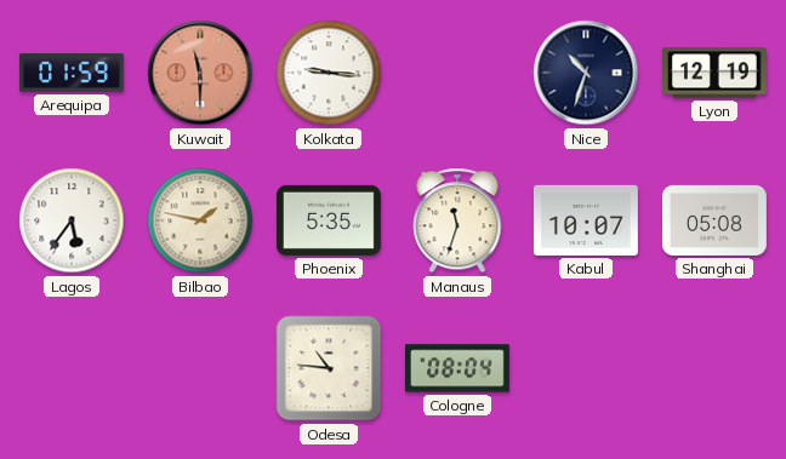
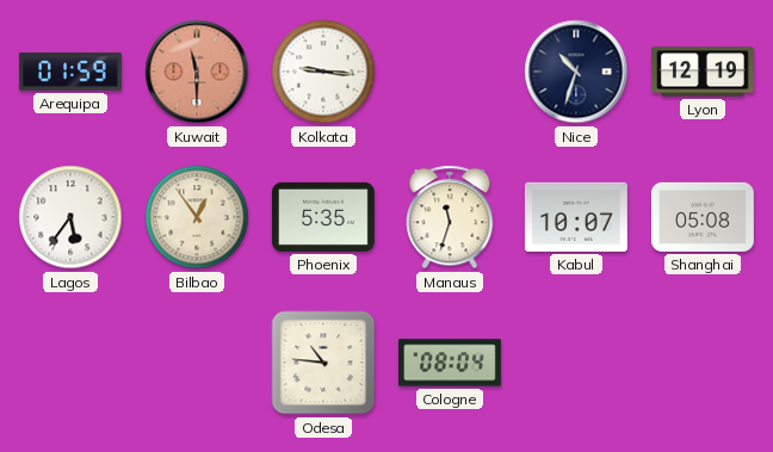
Bilbao: 1:47 -> 12:54 (197, 217)
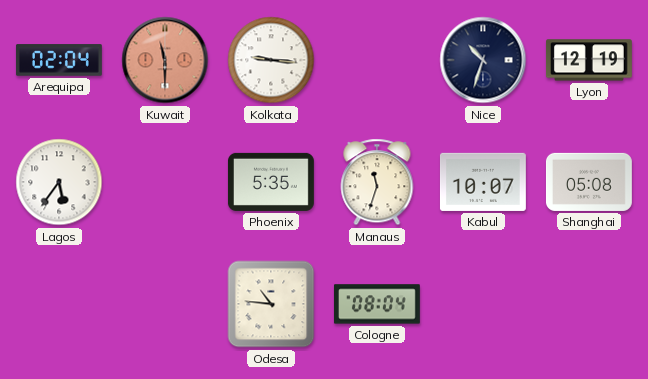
Arequipa: 01:59 -> 02:04 (59, 60)
Bilbao: 12:54 -> none (197, 217)
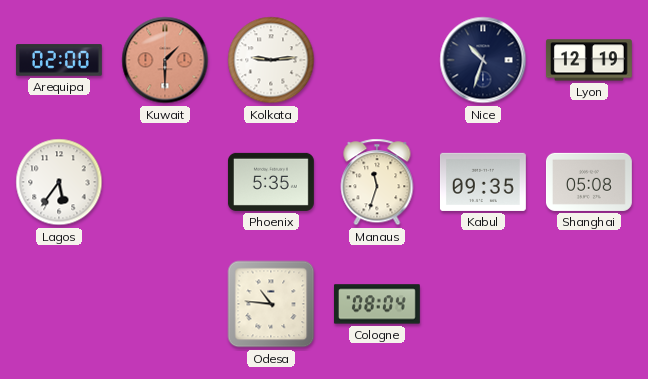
Arequipa: 02:04 -> 02:00 (59, 60)
Kuwait: 11:30 -> 1:30 (165, 60)
Kolkata: 9:16 -> 9:14 (271, 60)
Kabul: 10:07 -> 09:35 (483, 182)
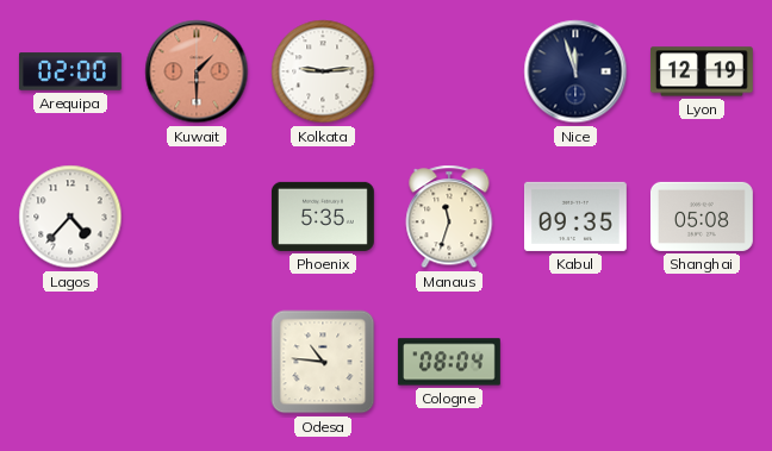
Nice: 10:33 -> 11:57 (575, 71)
Lagos: 5:36 -> 4:37 (70, 217)
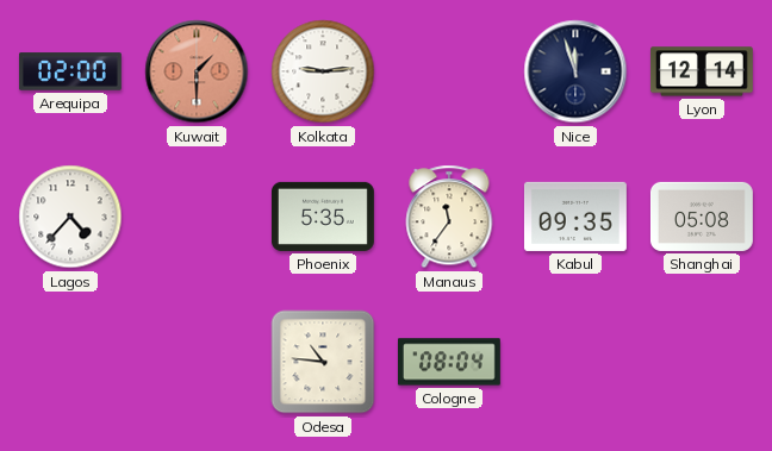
Lyon: 12:19 -> 12:14 (702, 71)
Manaus: 11:33 -> 11:36 (449, 217)
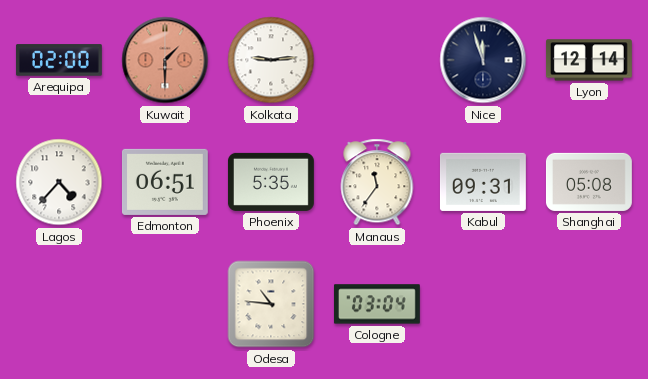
Edmonton: none -> 06:51 (165, 182)
Kabul: 09:35 -> 09:31 (483, 182)
Cologne: 08:04 -> 03:04 (377, 304)
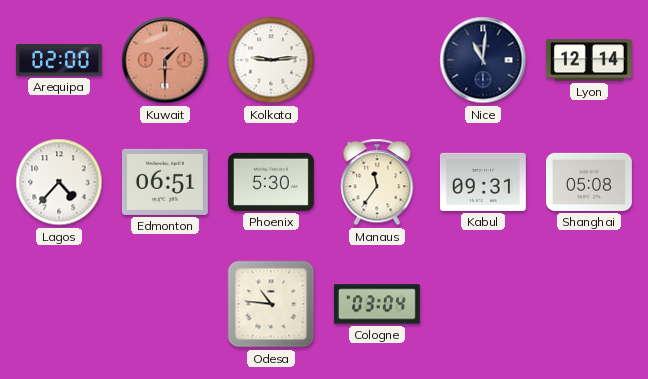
Nice: 11:57 -> 11:01 (483, 60)
Phoenix: 5:35 -> 5:30 (271, 182)
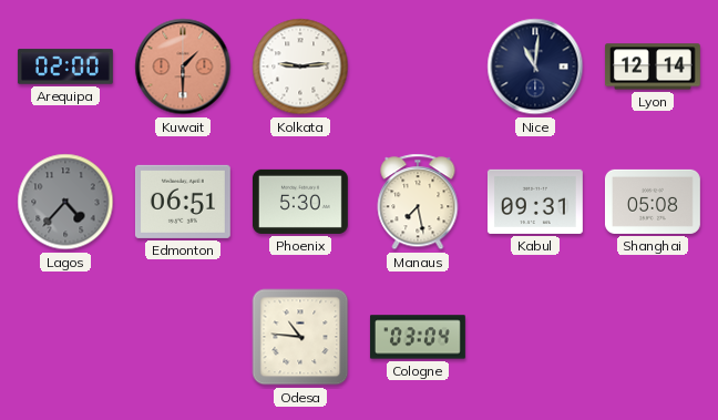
Lagos dial: white -> grey (65, 202)
Manaus: 11:36 -> 7:28 (418, 202)
